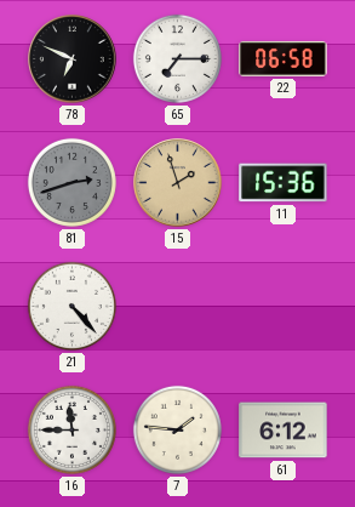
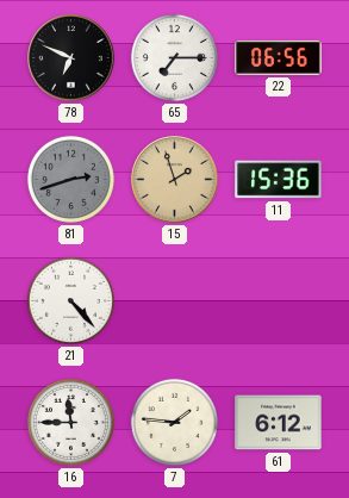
22: 06:58 -> 06:56 (279, 57)
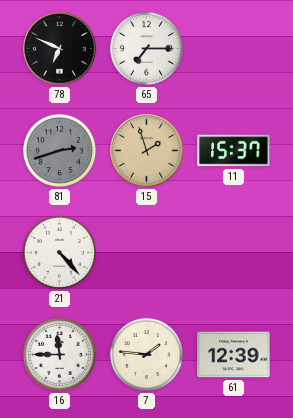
22: 06:56 -> none (279, 57)
11: 15:36 -> 15:37 (234, 151)
61: 6:12 -> 12:39 (234, 355)
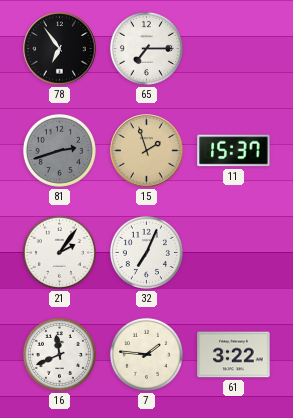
78: 6:49 -> 6:54 (60, 49)
21: 4:23 -> 2:06 (59, 252)
32: none -> 7:04 (146, 252)
16: 11:45 -> 11:41 (59, 354)
61: 12:39 -> 3:22 (234, 355)
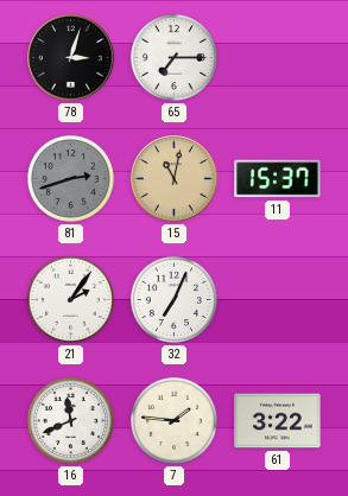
78: 6:54 -> 3:03 (71, 58)
15: 1:57 -> 11:02 (175, 179)
